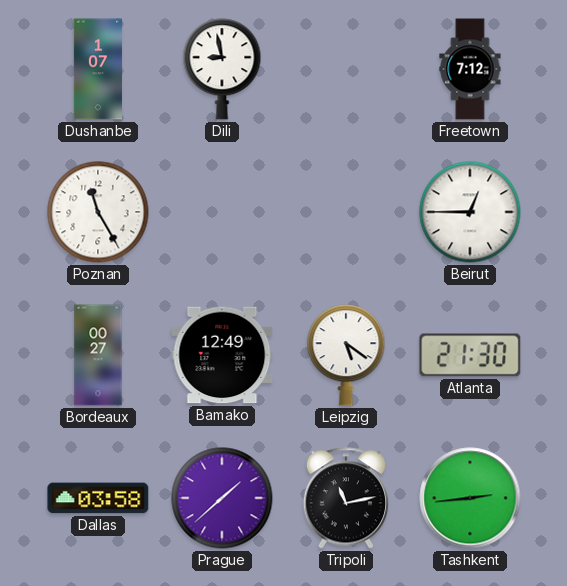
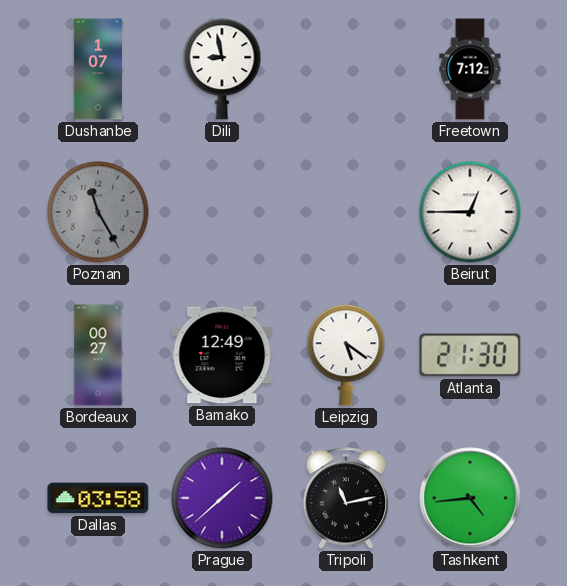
Poznan dial: white -> grey (98, 212)
Tashkent: 2:44 -> 4:44 (470, 498)
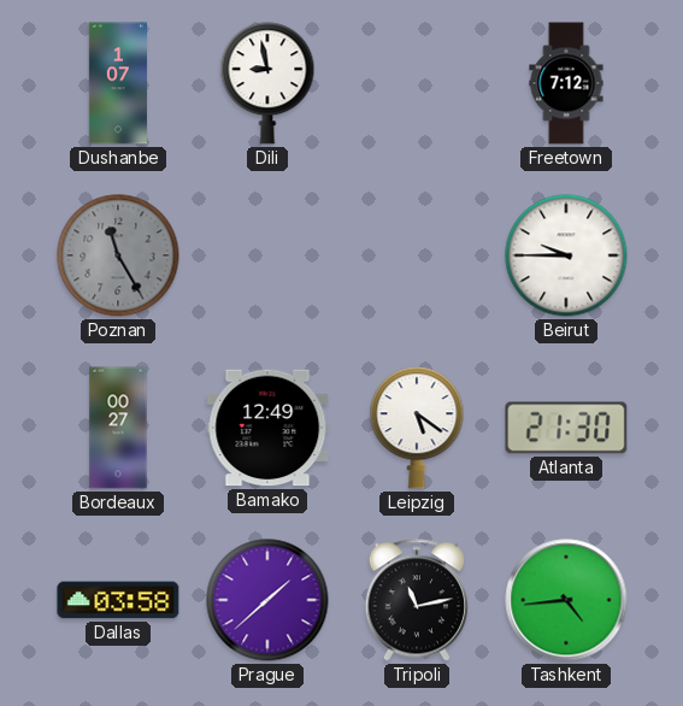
Beirut: 12:45 -> 9:45 (566, 255)
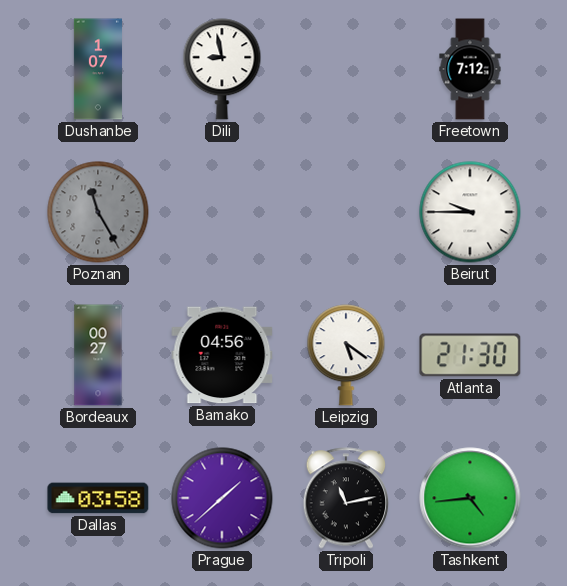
Bamako: 12:49 -> 04:56 (222, 355)
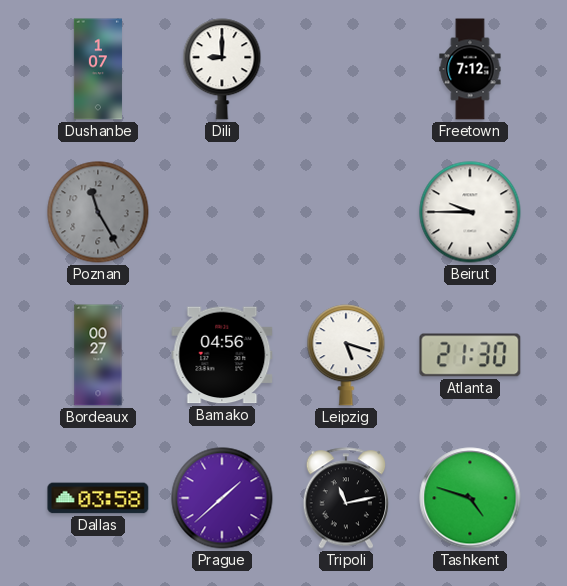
Dili: 8:58 -> 9:00 (222, 69)
Leipzig: 5:21 -> 5:18 (346, 355)
Tashkent: 4:44 -> 4:48 (470, 498)
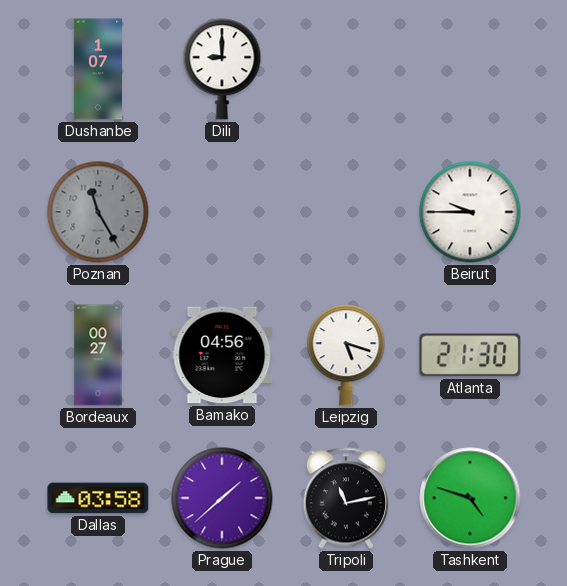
Freetown: 7:12 -> none (470, 69)
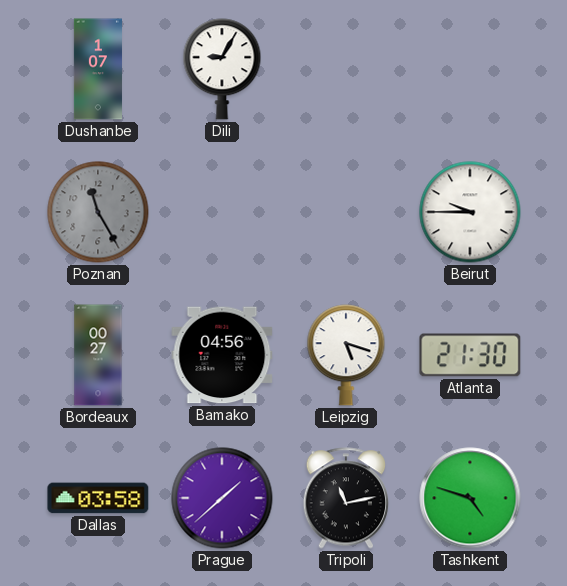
Dili: 9:00 -> 9:05 (222, 69)
